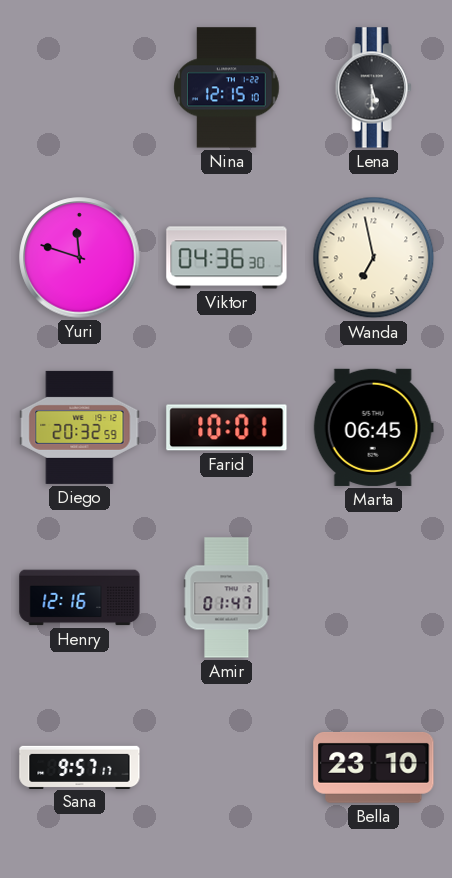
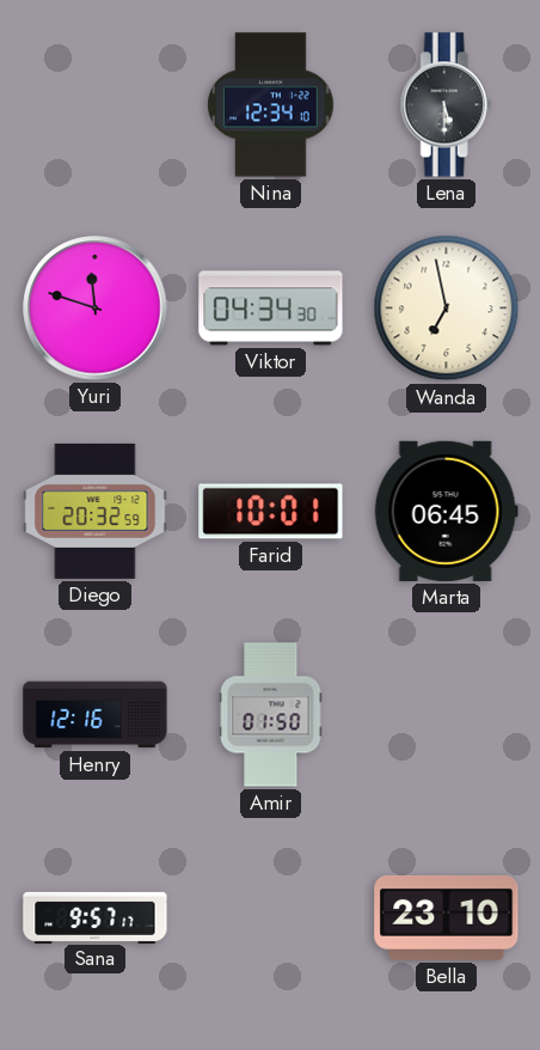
Nina: 12:15 -> 12:34 (271, 105)
Viktor: 04:36 -> 04:34 (271, 309)
Amir: 01:47 -> 01:50 (271, 715)
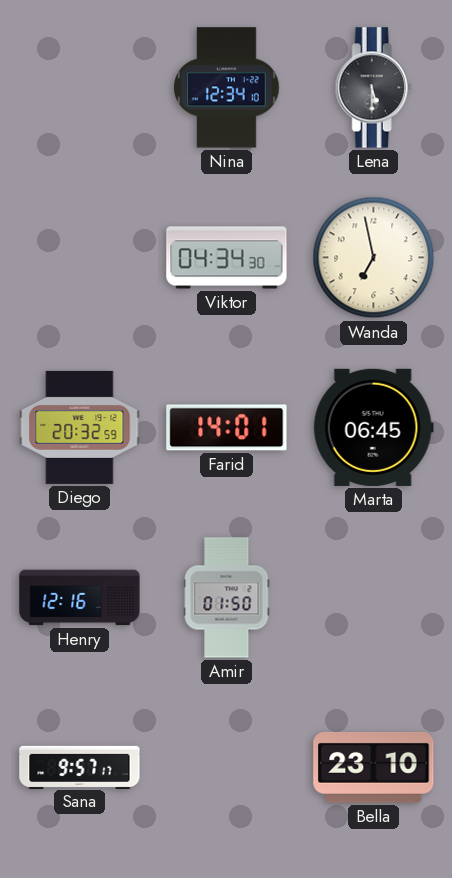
Yuri: 11:48 -> none (96, 309)
Farid: 10:01 -> 14:01 (227, 428)
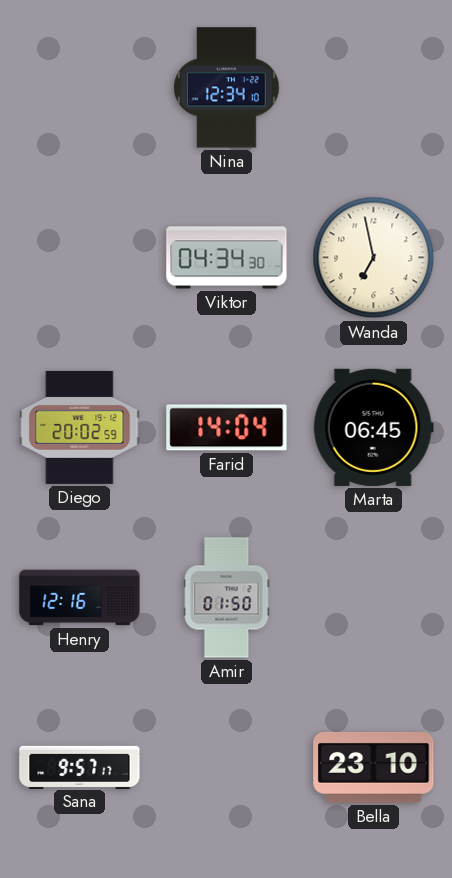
Lena: 5:30 -> none (373, 88)
Diego: 20:32 -> 20:02 (80, 427)
Farid: 14:01 -> 14:04 (227, 428)
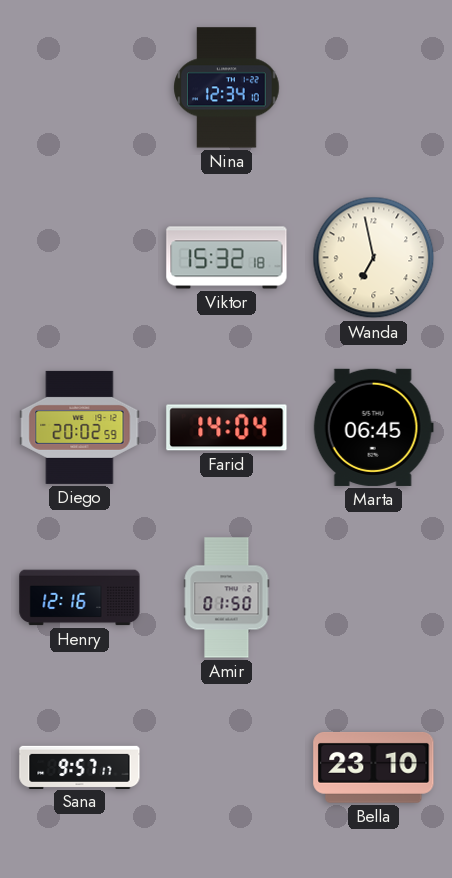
Viktor: 04:34 -> 15:32 (227, 258)
